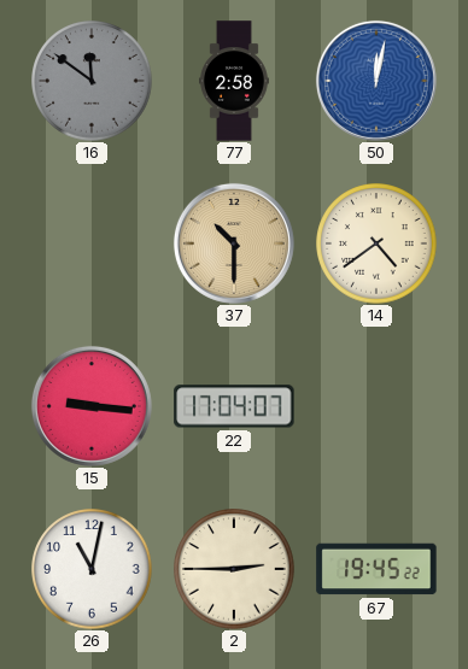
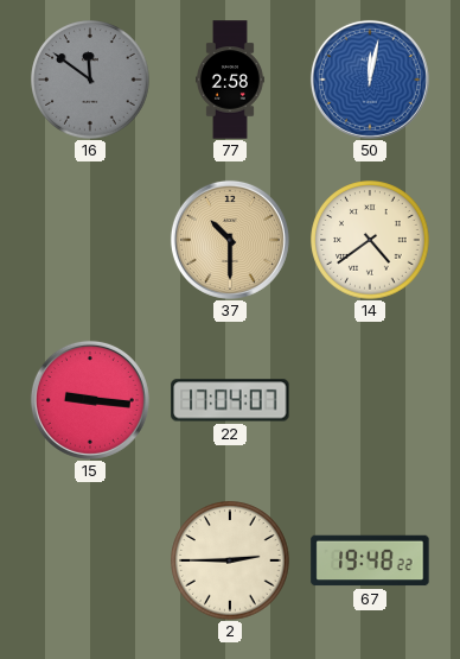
26: 11:02 -> none (92, 569)
67: 19:45 -> 19:48 (370, 560)
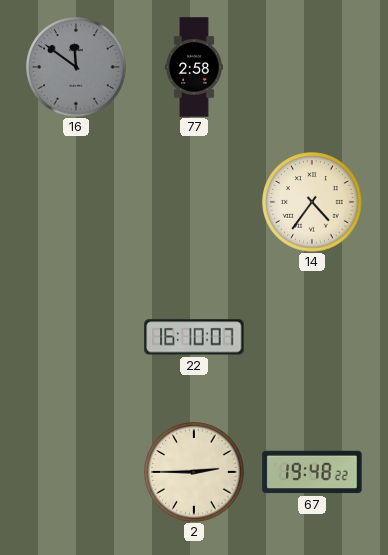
50: 12:02 -> none (370, 80)
37: 10:30 -> none (230, 240)
14: 4:39 -> 4:36 (312, 202)
15: 9:16 -> none (90, 400)
22: 17:04 -> 16:10 (194, 337)
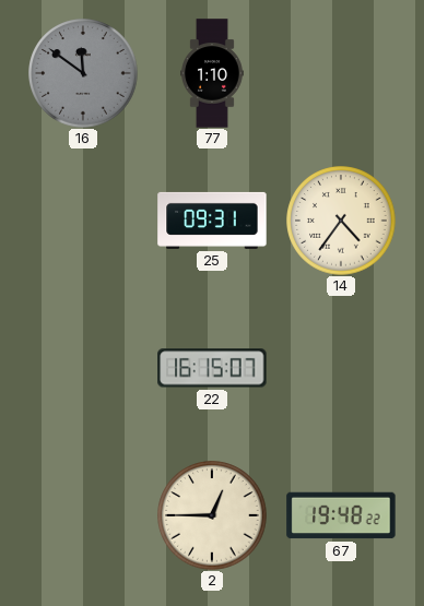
77: 2:58 -> 1:10 (213, 73)
25: none -> 09:31 (212, 221)
22: 16:10 -> 16:15 (212, 368)
2: 2:45 -> 12:45 (212, 515)
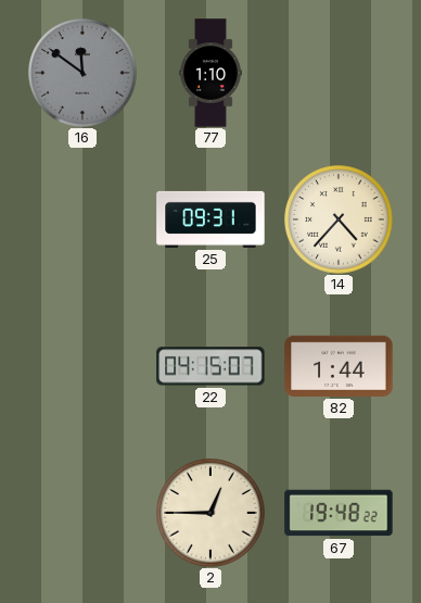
14: 4:36 -> 4:37 (339, 219)
22: 16:15 -> 04:15 (210, 366)
82: none -> 1:44 (339, 366)
